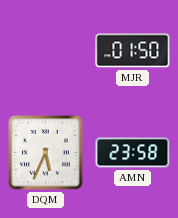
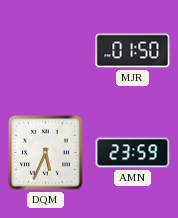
AMN: 23:58 -> 23:59 (133, 153)
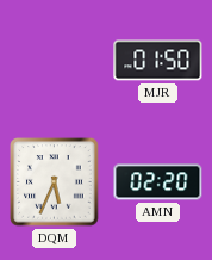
AMN: 23:59 -> 02:20 (158, 182)
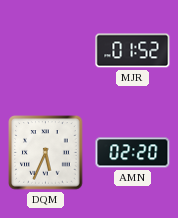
MJR: 01:50 -> 01:52 (133, 51)
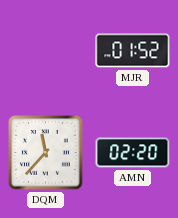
DQM: 5:34 -> 11:37 (46, 153)
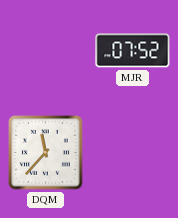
MJR: 01:52 -> 07:52 (133, 51)
AMN: 02:20 -> none (133, 153)
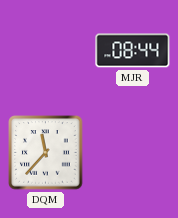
MJR: 07:52 -> 08:44 (133, 51)
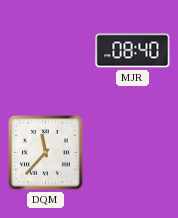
MJR: 08:44 -> 08:40 (133, 51)
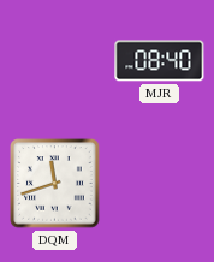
DQM: 11:37 -> 11:42 (55, 184)
